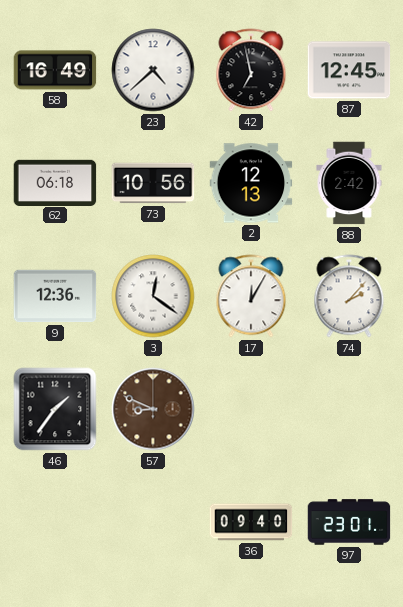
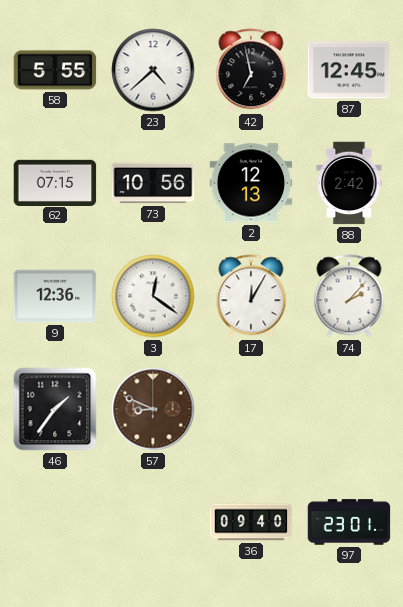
58: 16:49 -> 5:55 (55, 70)
62: 06:18 -> 07:15 (55, 182)
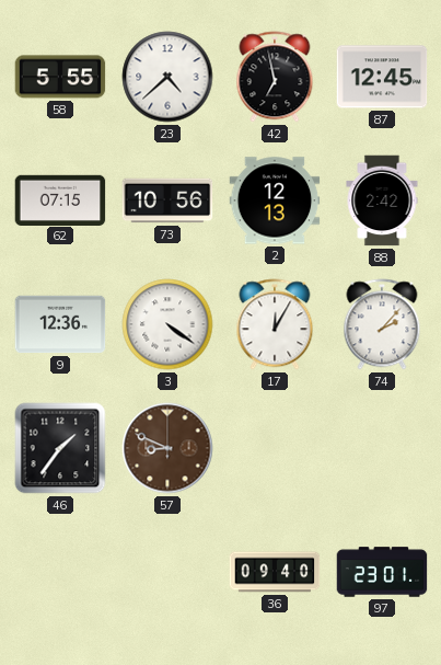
3: 12:21 -> 4:21 (167, 324)
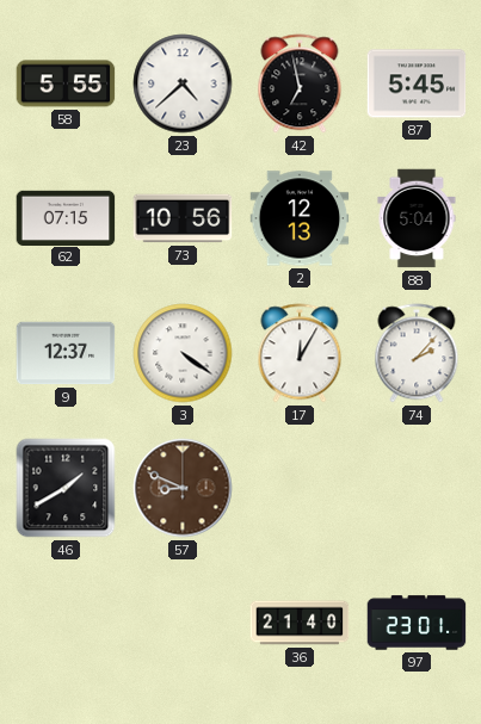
87: 12:45 -> 5:45 (417, 83)
88: 2:42 -> 5:04 (417, 218)
9: 12:36 -> 12:37 (66, 353)
46: 1:36 -> 1:40 (66, 488)
36: 09:40 -> 21:40 (300, 623)
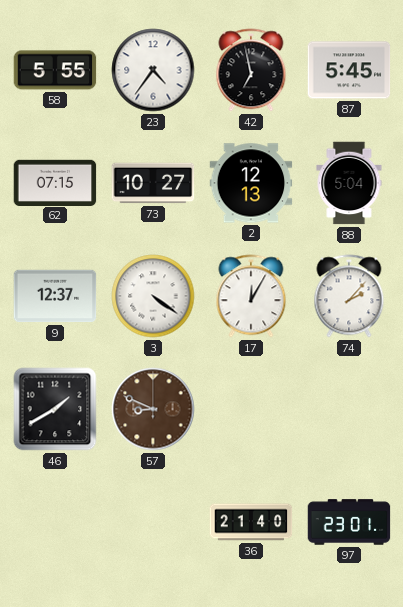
23: 4:38 -> 4:36 (153, 70)
73: 10:56 -> 10:27 (153, 183)
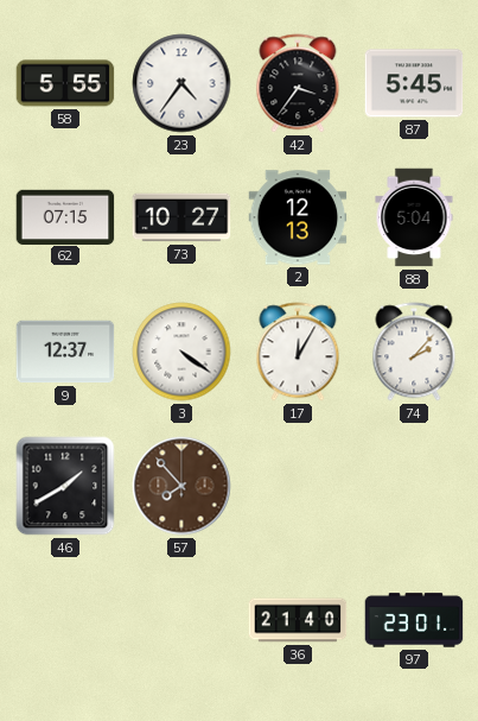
42: 6:58 -> 3:36 (298, 83)
57: 8:49 -> 7:53 (181, 486)
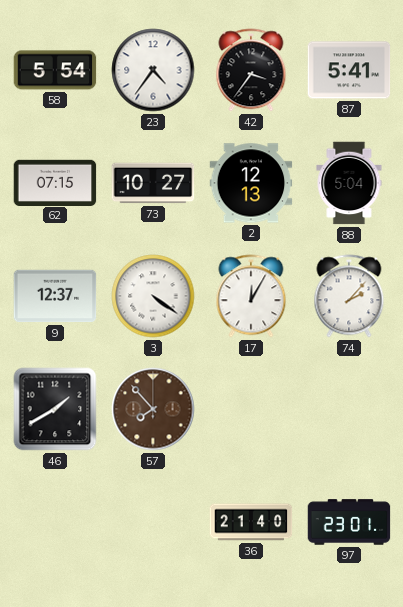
58: 5:55 -> 5:54 (55, 70)
87: 5:45 -> 5:41 (349, 70)
